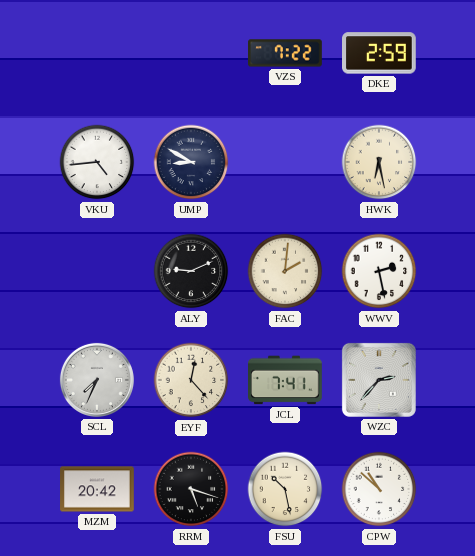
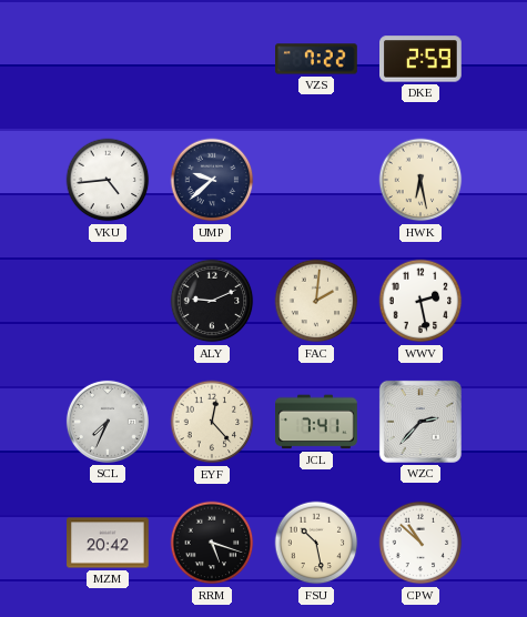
UMP: 8:50 -> 9:38 (212, 180)
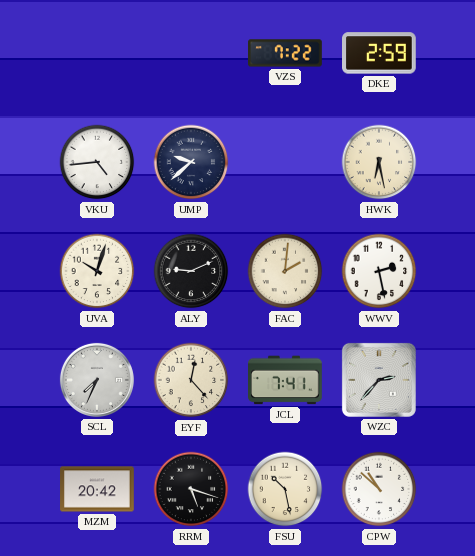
UVA: none -> 10:03 (97, 271)
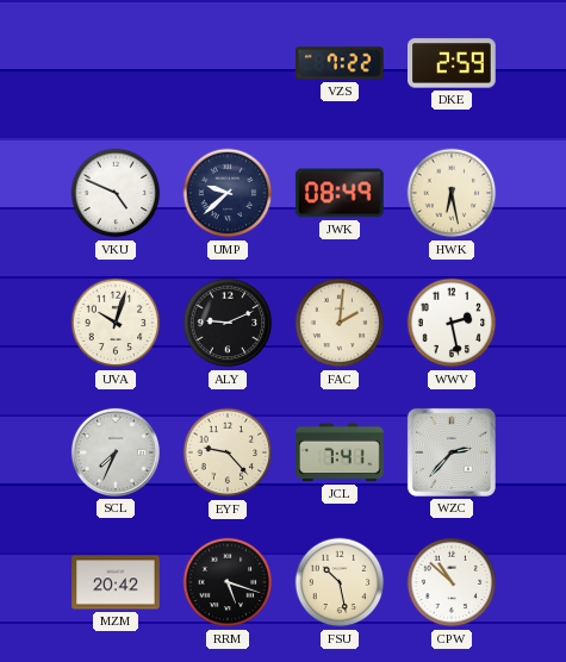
VKU: 4:44 -> 4:49 (116, 193)
JWK: none -> 08:49 (341, 193)
EYF: 12:23 -> 9:23 (228, 452)
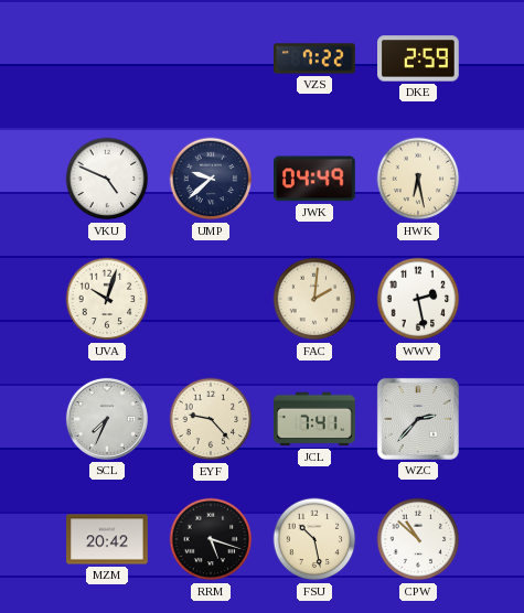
JWK: 08:49 -> 04:49 (316, 179)
ALY: 9:11 -> none (228, 323)
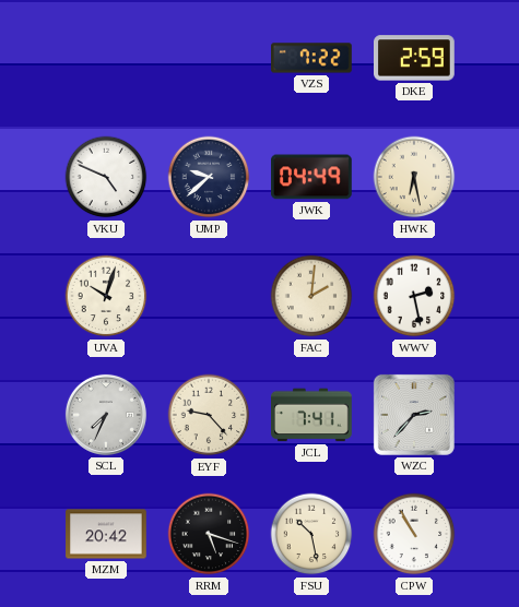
CPW: 10:52 -> 10:55 (414, 534)
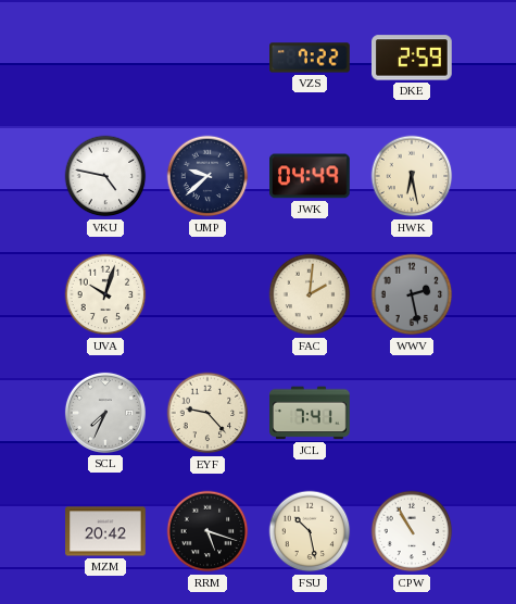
VKU: 4:49 -> 4:47 (105, 176)
WWV dial: white -> grey (412, 294)
WZC: 2:37 -> none (414, 415)
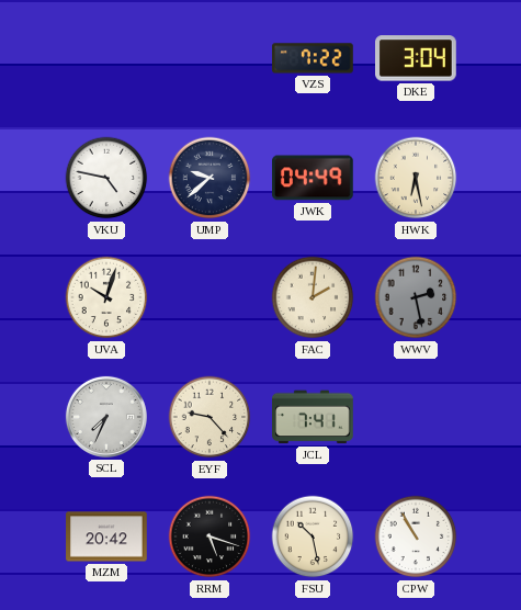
DKE: 2:59 -> 3:04 (417, 58)
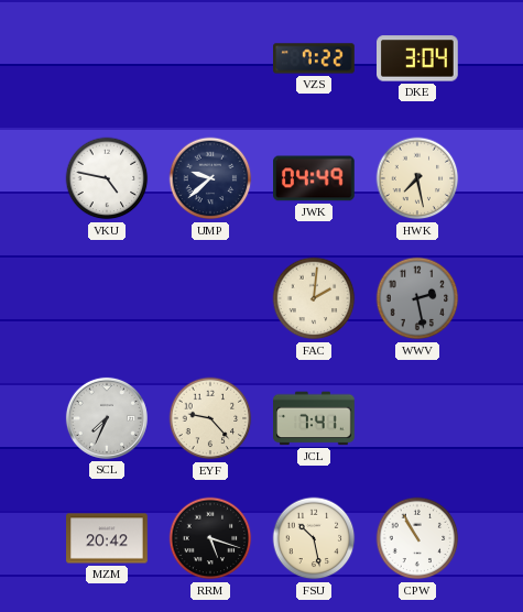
HWK: 6:28 -> 7:28 (417, 178)
UVA: 10:03 -> none (106, 297)
